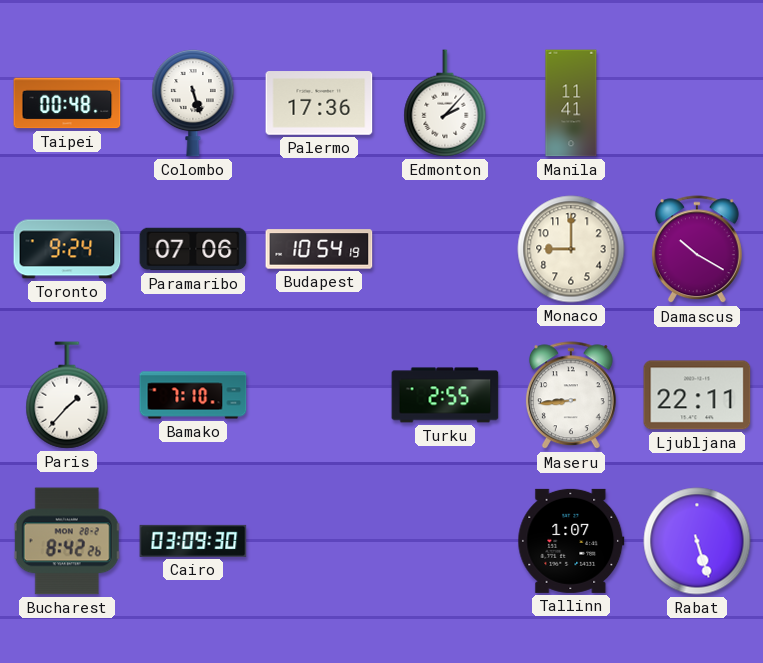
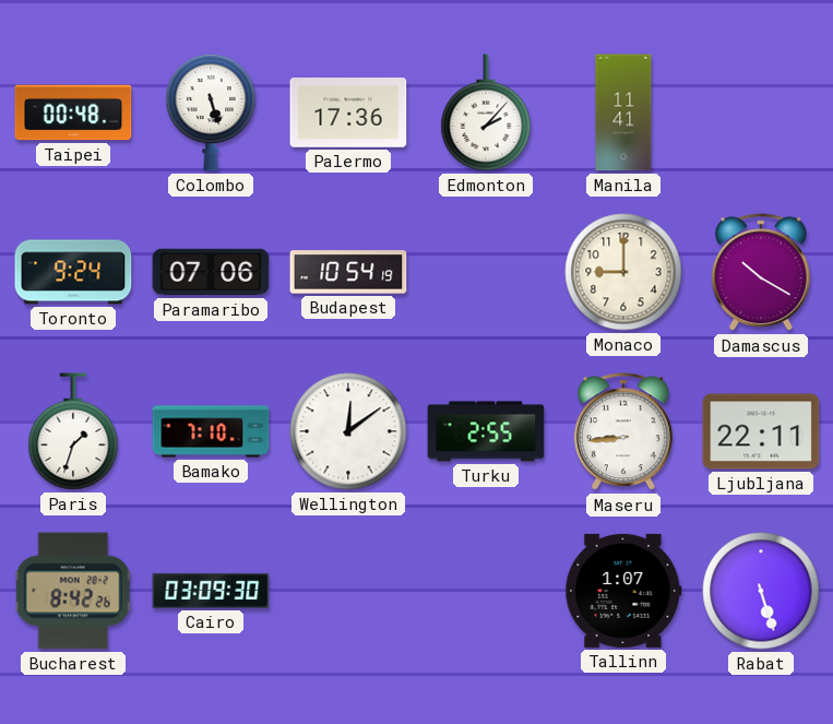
Paris: 1:37 -> 1:33 (73, 431)
Wellington: none -> 12:09 (348, 431)
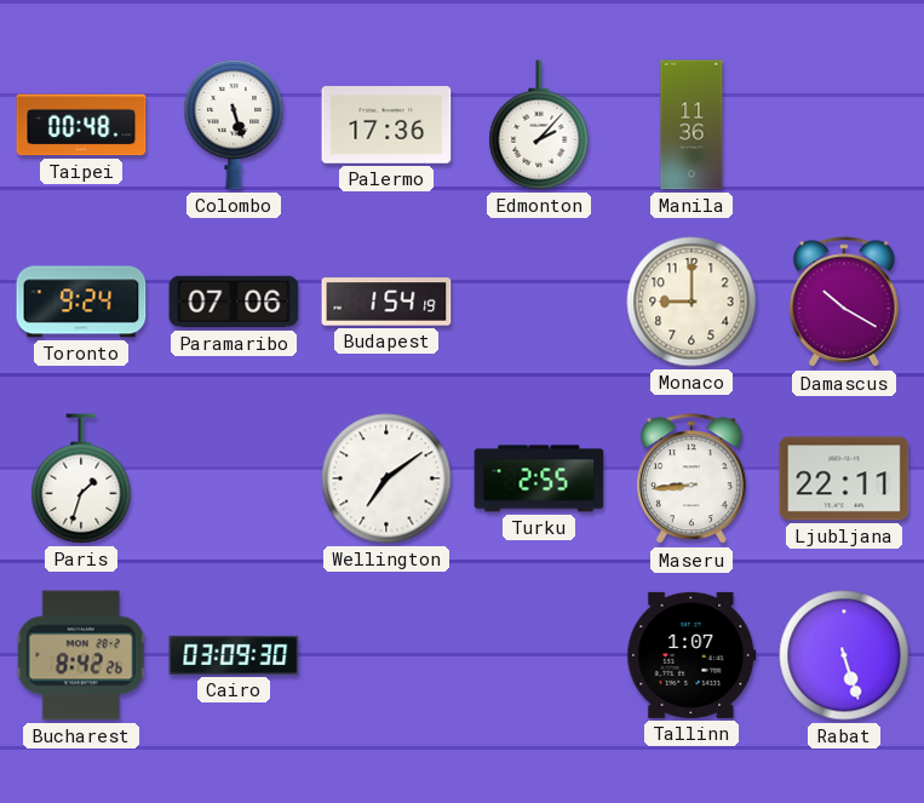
Manila: 11:41 -> 11:36 (691, 125)
Budapest: 10:54 -> 1:54 (386, 302)
Bamako: 7:10 -> none (211, 431)
Wellington: 12:09 -> 7:09 (386, 478)
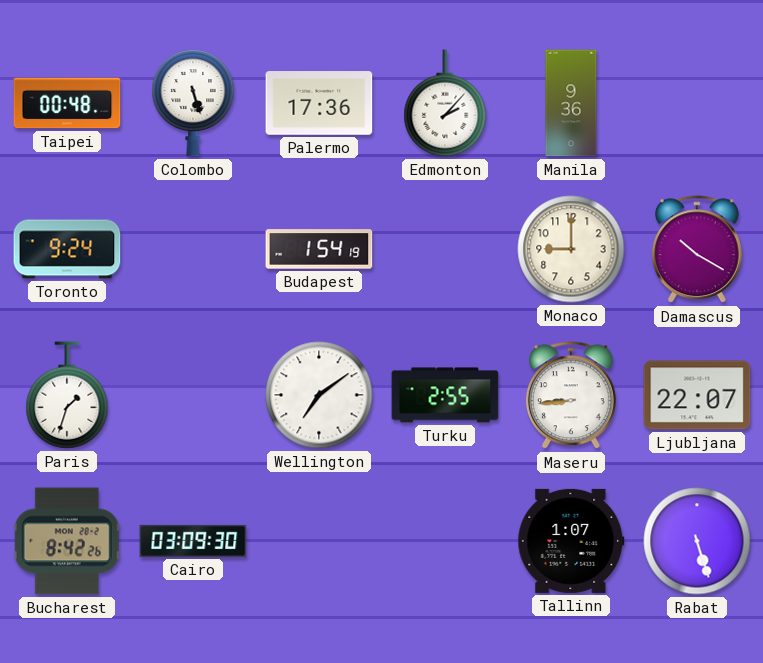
Manila: 11:36 -> 9:36 (571, 103)
Paramaribo: 07:06 -> none (234, 302)
Ljubljana: 22:11 -> 22:07 (697, 395)
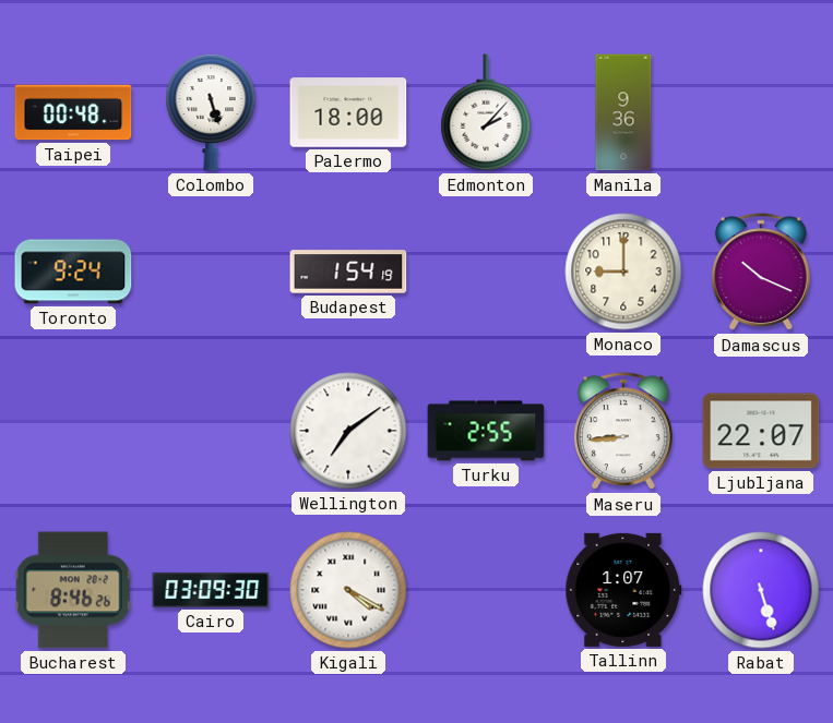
Palermo: 17:36 -> 18:00 (348, 112)
Damascus: 10:20 -> 10:19 (761, 273)
Paris: 1:33 -> none (67, 395)
Bucharest: 8:42 -> 8:46 (73, 590)
Kigali: none -> 4:20 (348, 590)
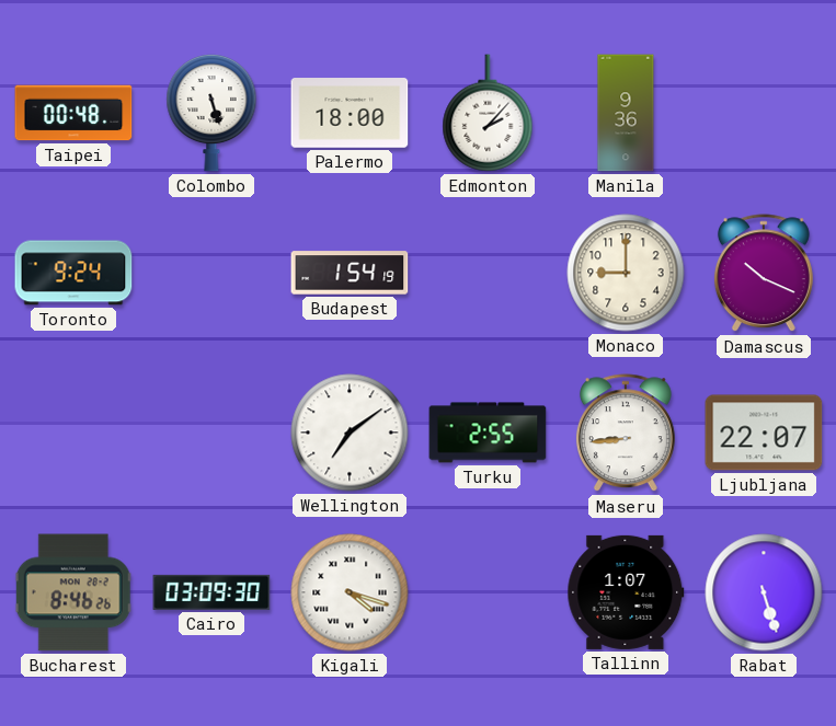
Kigali: 4:20 -> 4:18 (350, 592)
